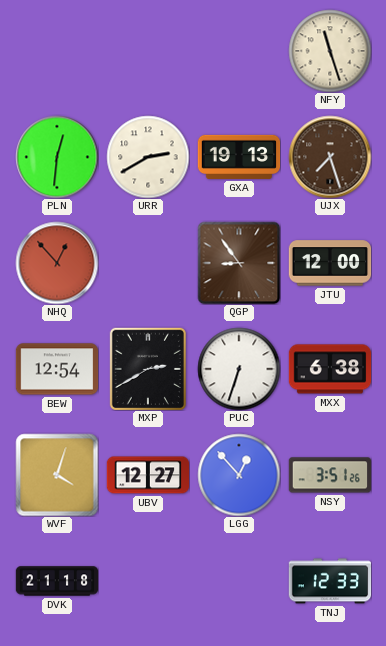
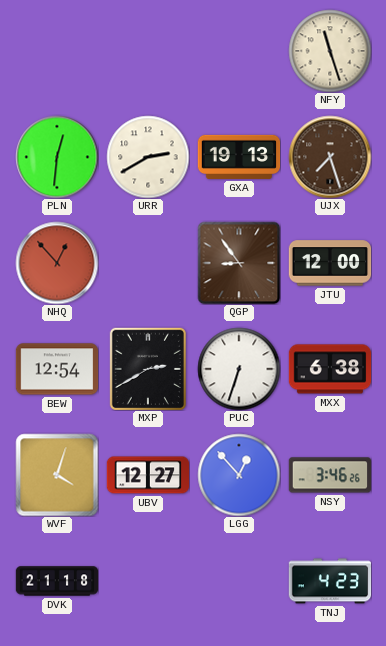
NSY: 3:51 -> 3:46 (329, 475)
TNJ: 12:33 -> 4:23 (330, 581)
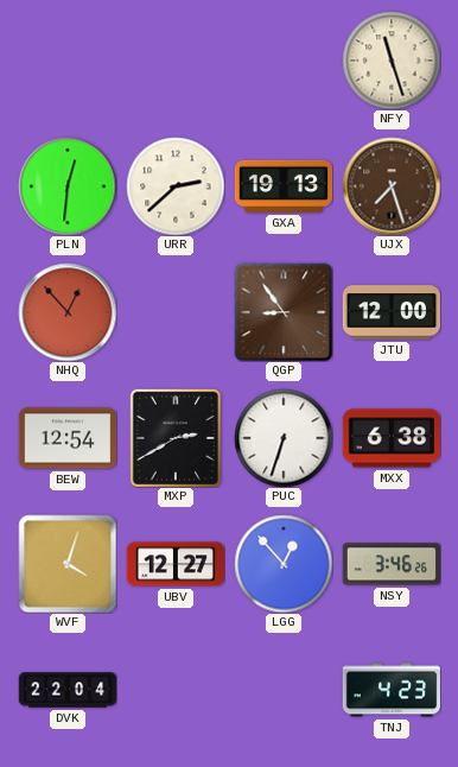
URR: 2:40 -> 2:38 (176, 186)
DVK: 21:18 -> 22:04 (68, 690)
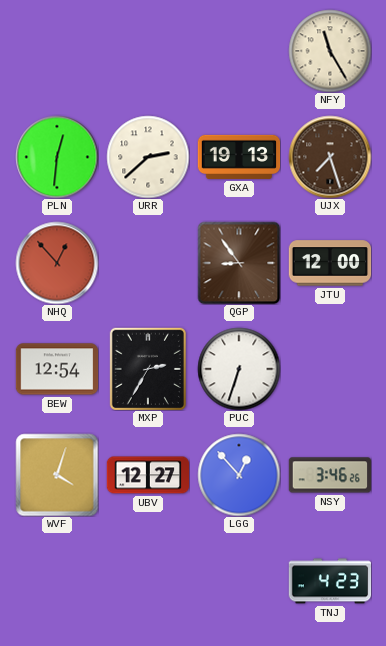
NFY: 11:27 -> 11:25 (330, 51)
MXP: 2:40 -> 2:35 (148, 369)
MXX: 6:38 -> none (392, 438)
DVK: 22:04 -> none (68, 690)
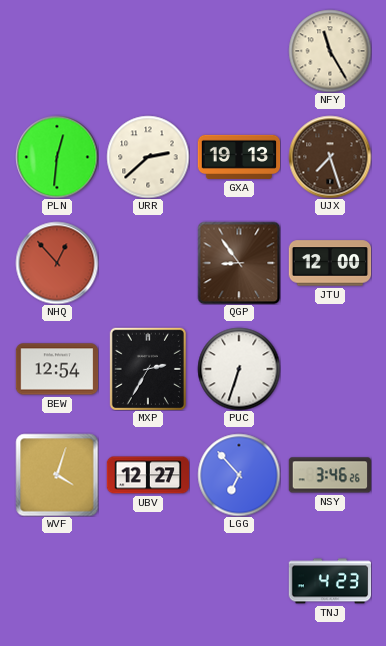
LGG: 12:53 -> 6:53 (239, 475)
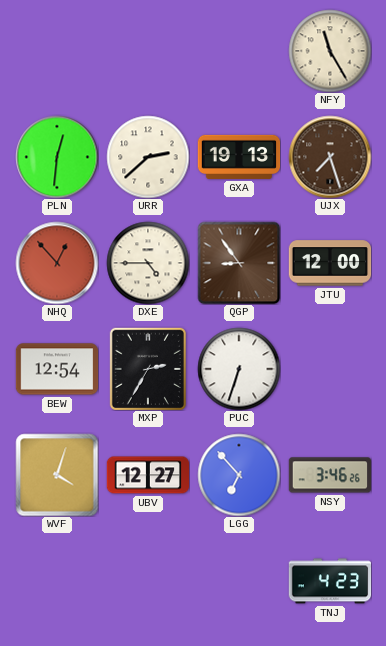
DXE: none -> 4:45 (148, 263)
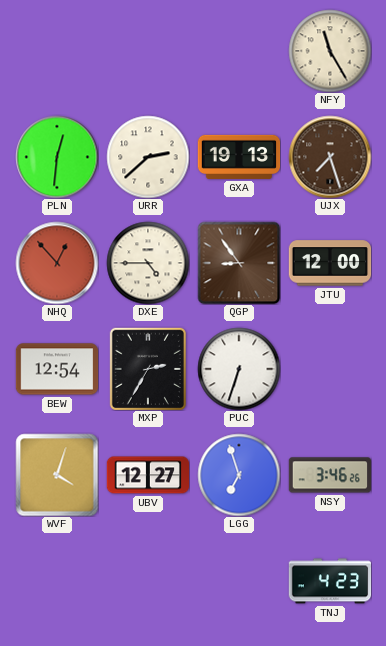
LGG: 6:53 -> 6:57 (239, 475)
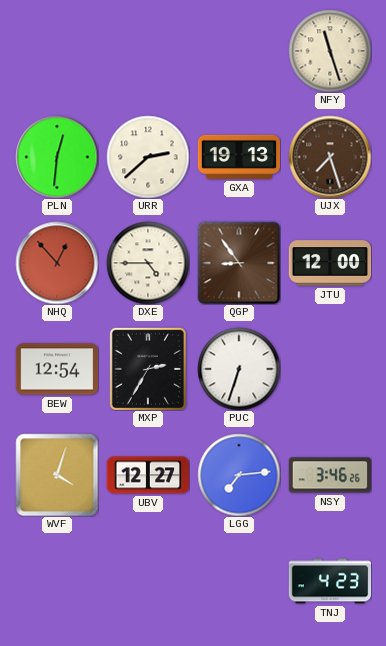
NFY: 11:25 -> 11:27 (330, 51)
LGG: 6:57 -> 7:14 (239, 475)
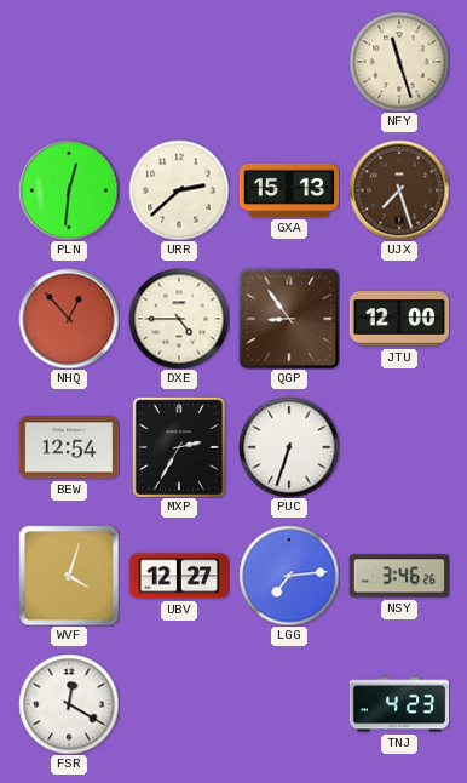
GXA: 19:13 -> 15:13 (289, 190)
FSR: none -> 12:20 (69, 704)
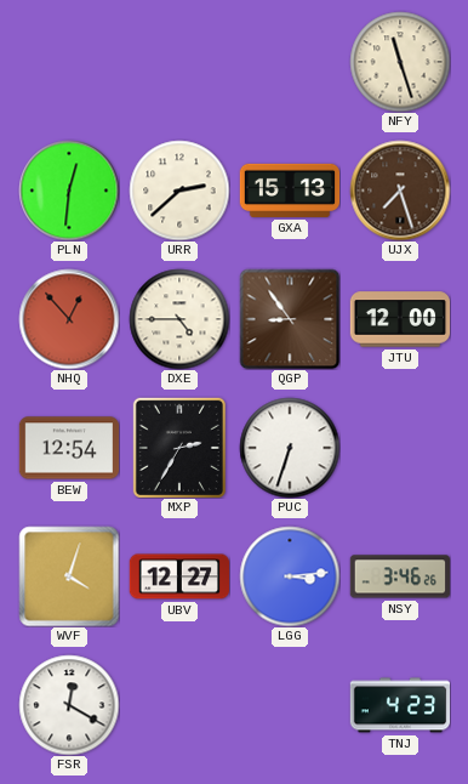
LGG: 7:14 -> 3:14 (290, 576)
